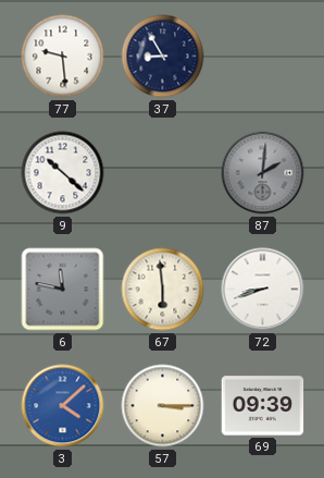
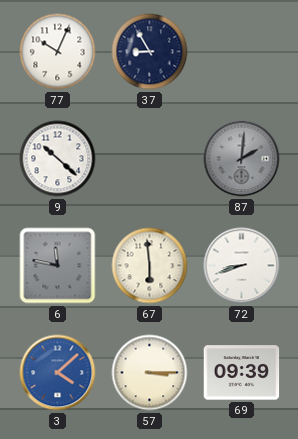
77: 9:29 -> 10:04 (58, 52)
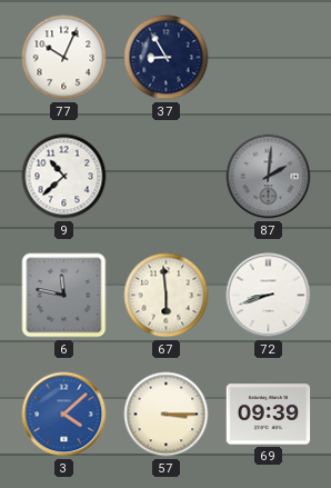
9: 10:22 -> 10:38 (64, 177)
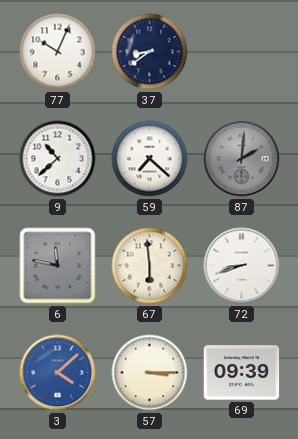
37: 8:55 -> 8:39 (150, 52)
59: none -> 7:22 (150, 159)
